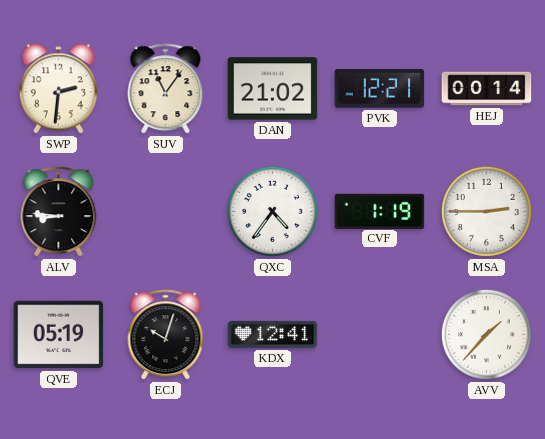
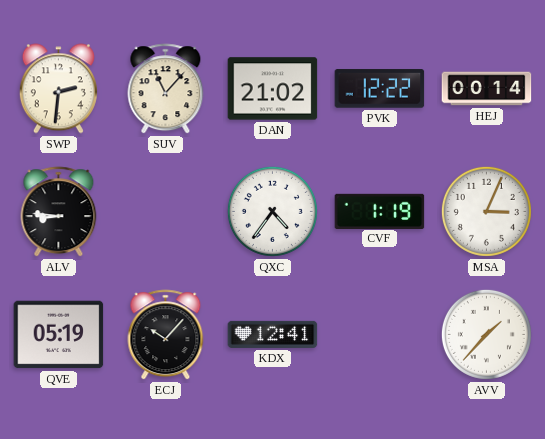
SUV: 11:06 -> 11:07 (166, 89)
PVK: 12:21 -> 12:22 (380, 89)
MSA: 2:45 -> 3:04 (486, 211)
ECJ: 10:03 -> 10:07 (166, 335)
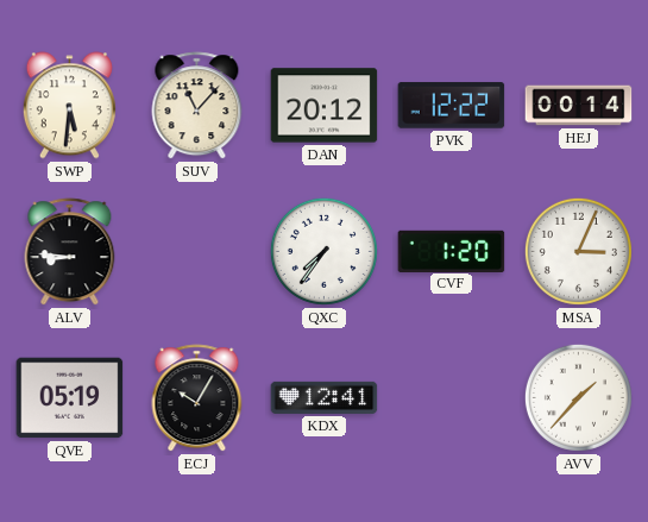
SWP: 2:31 -> 5:31 (69, 106)
DAN: 21:02 -> 20:12 (325, 106)
QXC: 4:36 -> 7:36 (323, 251)
CVF: 1:19 -> 1:20 (452, 251)
ECJ: 10:07 -> 10:05 (197, 398)
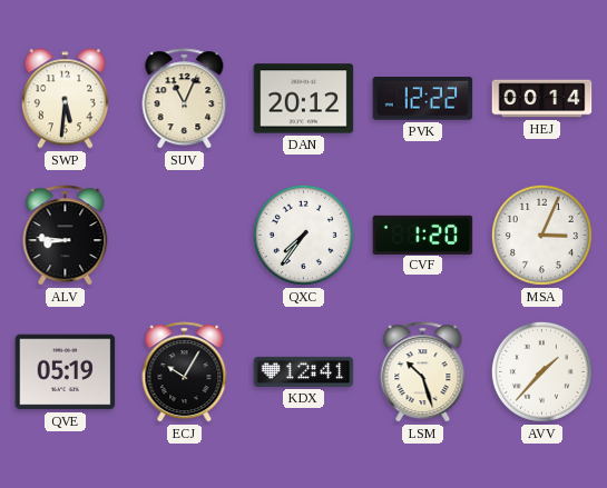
SUV: 11:07 -> 11:04 (185, 99)
LSM: none -> 10:27 (423, 372)
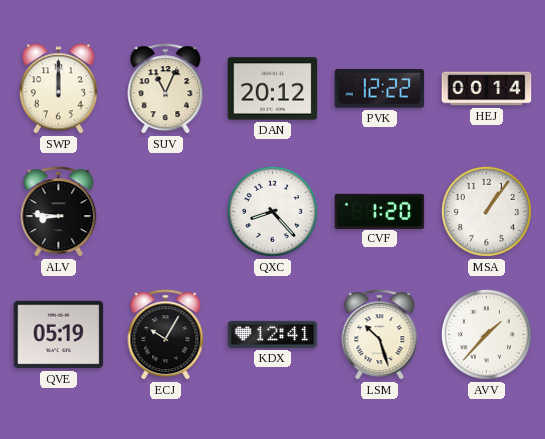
SWP: 5:31 -> 12:00 (58, 89)
QXC: 7:36 -> 8:23 (272, 211)
MSA: 3:04 -> 1:06 (486, 211)
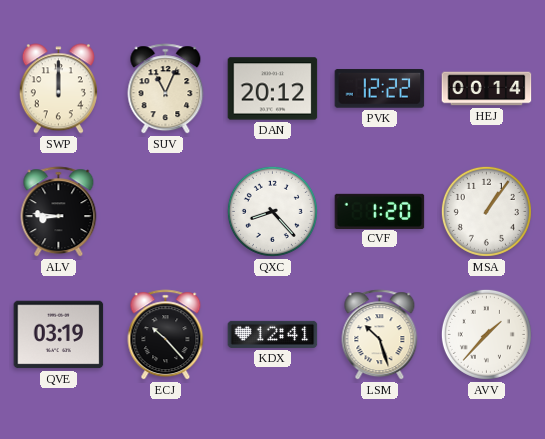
QVE: 05:19 -> 03:19 (59, 335)
ECJ: 10:05 -> 10:23 (166, 335)
